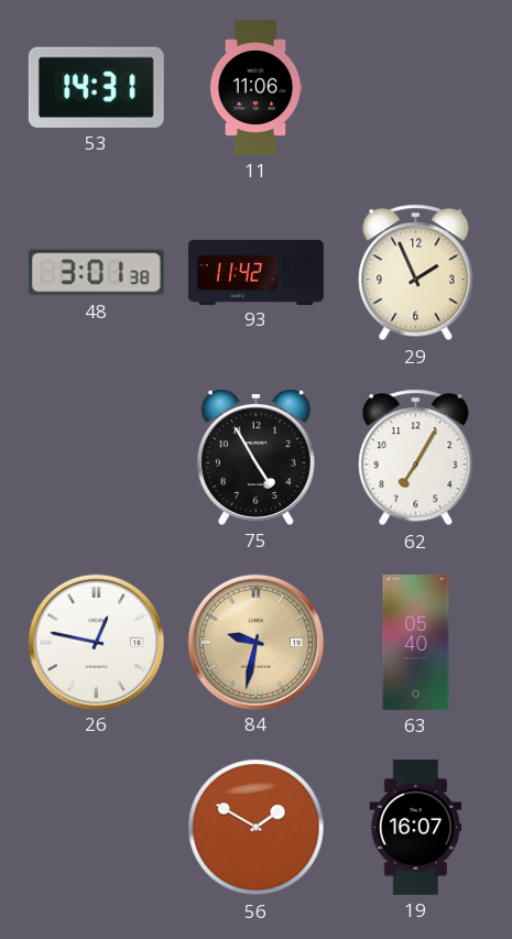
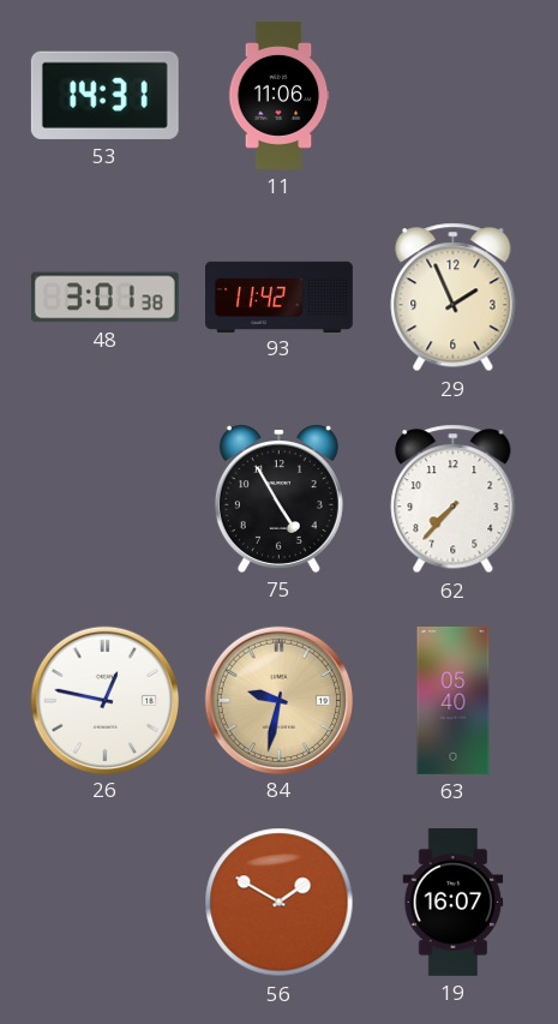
62: 7:05 -> 7:37 (454, 499)
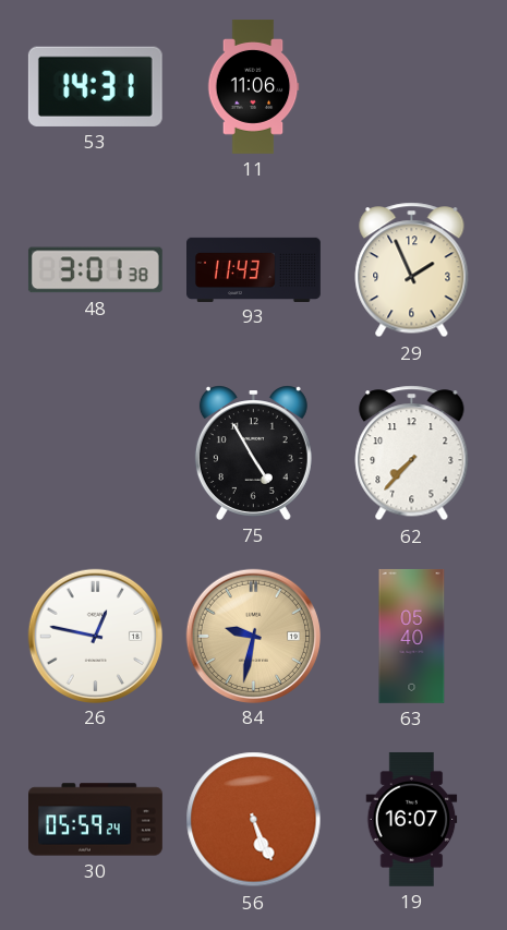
93: 11:42 -> 11:43 (254, 269)
30: none -> 05:59 (96, 820)
56: 1:50 -> 5:26 (254, 820)
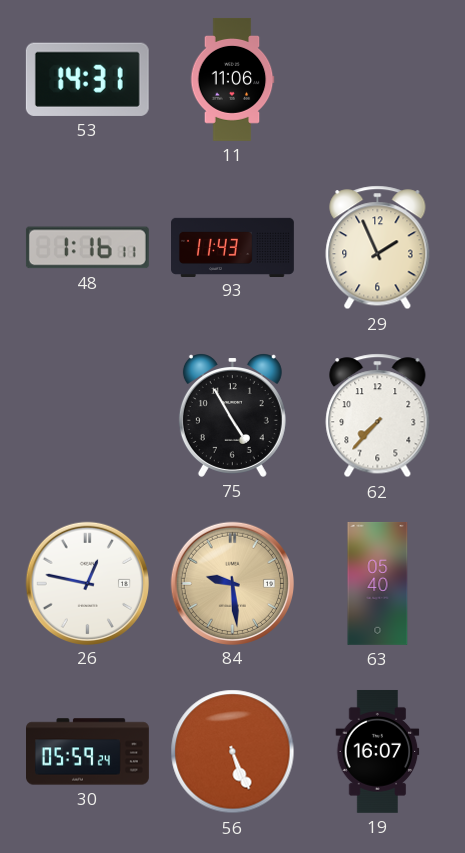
48: 3:01 -> 1:16 (87, 248)
84: 9:32 -> 9:29 (232, 583)
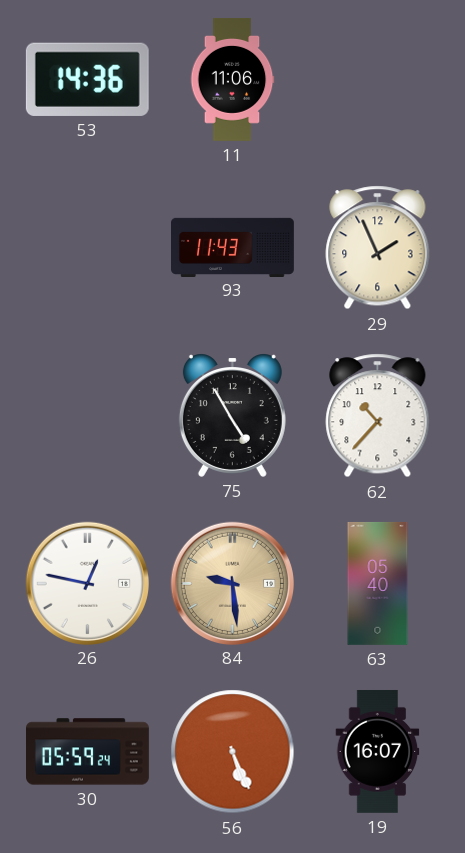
53: 14:31 -> 14:36 (87, 79)
48: 1:16 -> none (87, 248)
62: 7:37 -> 10:37 (378, 416)
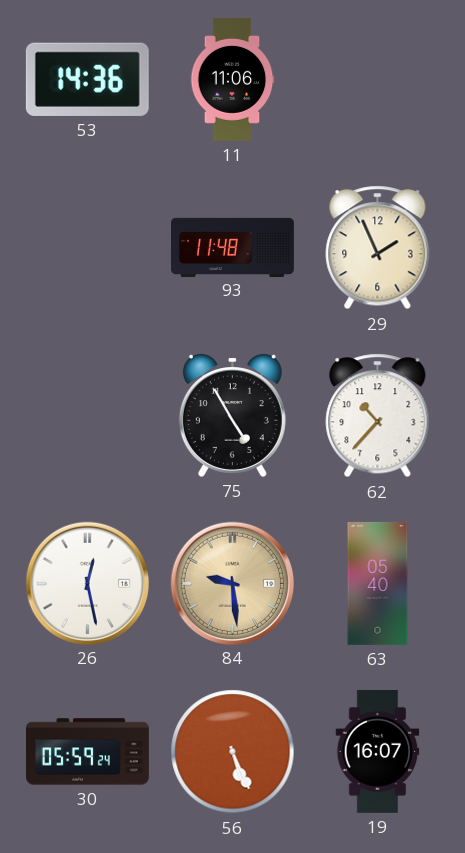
93: 11:43 -> 11:48 (233, 247)
26: 12:47 -> 12:28 (87, 583)
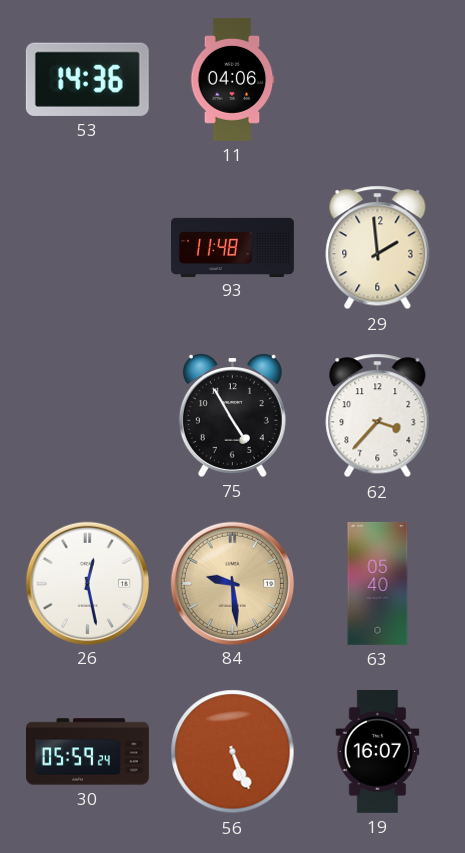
11: 11:06 -> 04:06 (232, 79)
29: 1:56 -> 1:59 (378, 248)
62: 10:37 -> 3:37 (378, 416)
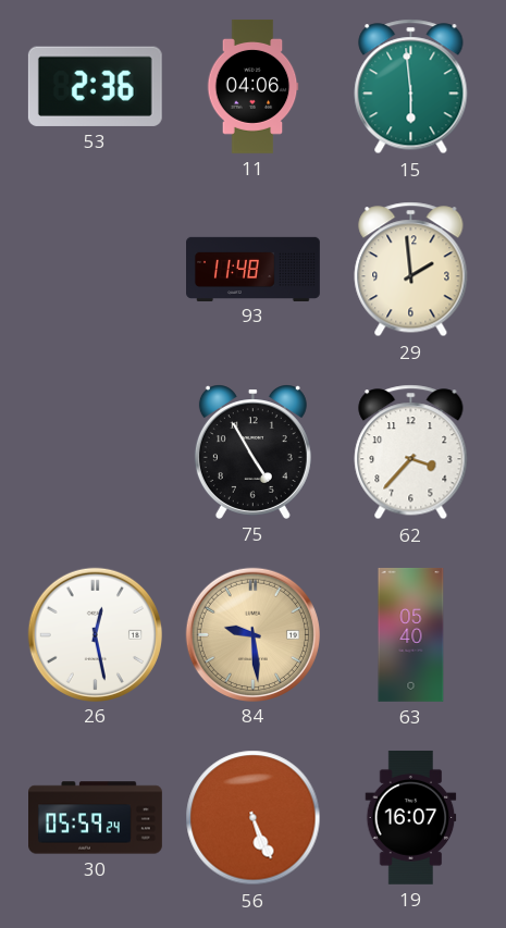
53: 14:36 -> 2:36 (95, 86)
15: none -> 5:59 (411, 87)
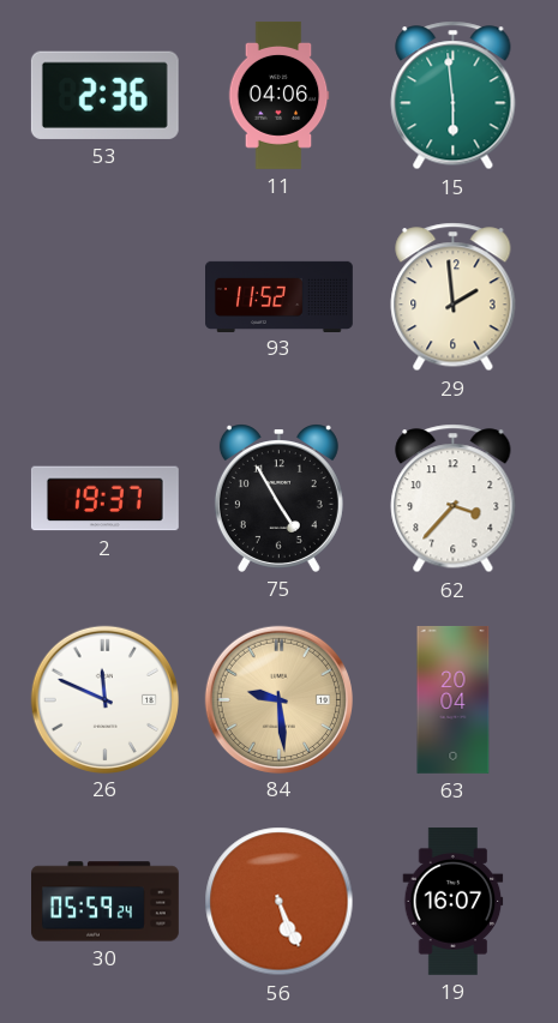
93: 11:48 -> 11:52 (280, 296)
2: none -> 19:37 (104, 499)
26: 12:28 -> 11:49 (104, 699)
63: 05:40 -> 20:04 (454, 699)
